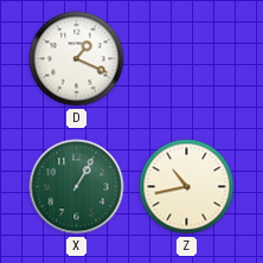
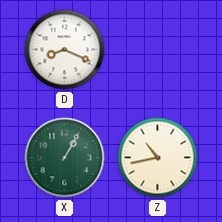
D: 1:19 -> 8:19 (65, 50)
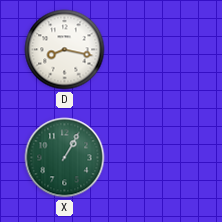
D: 8:19 -> 8:17 (65, 50)
Z: 10:43 -> none (158, 158)
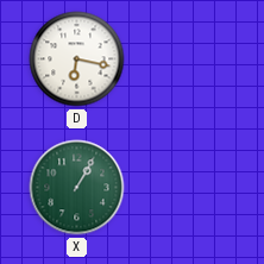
D: 8:17 -> 6:17 (77, 59)
